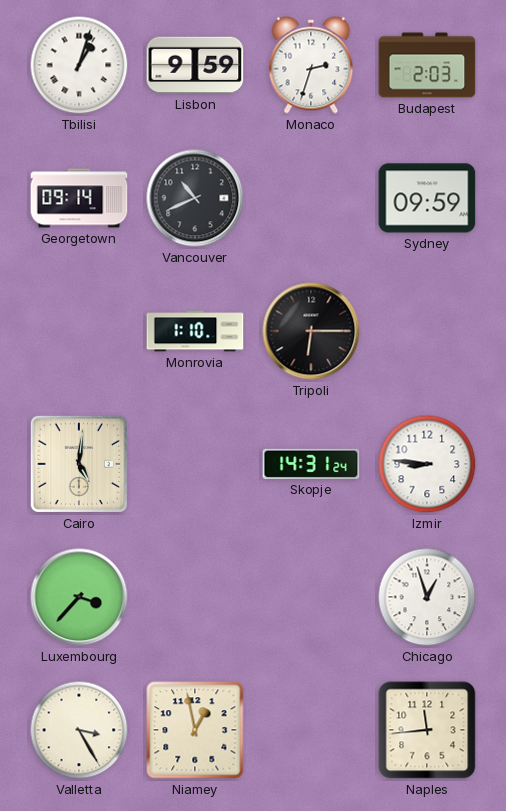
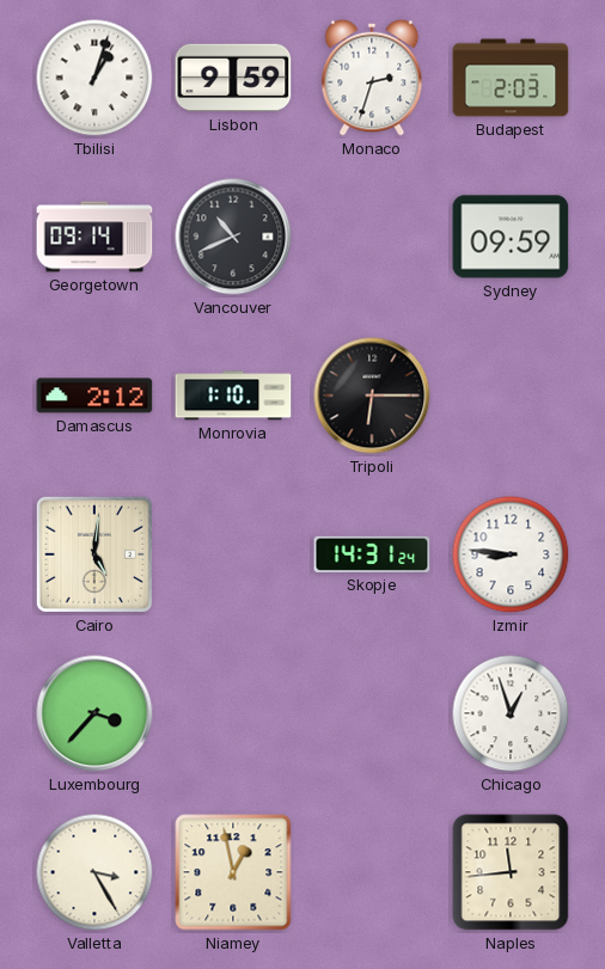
Damascus: none -> 2:12 (94, 395)
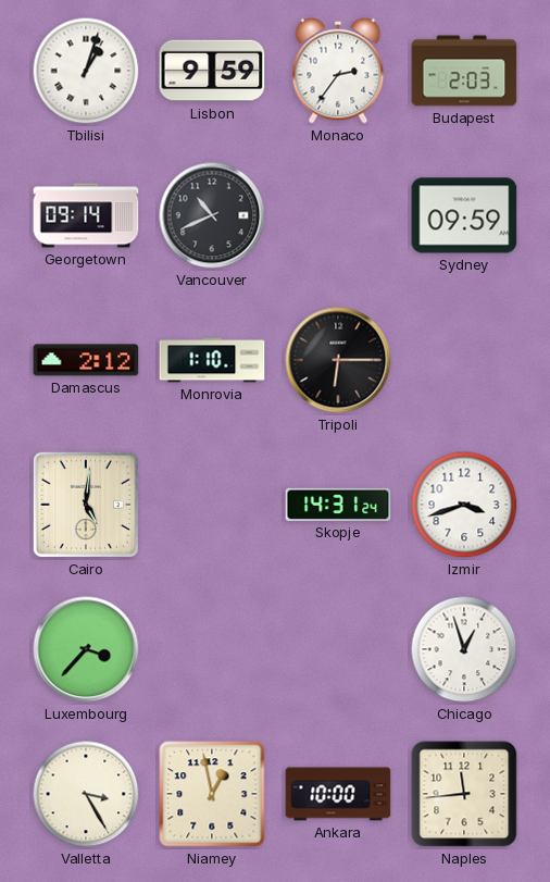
Monaco: 2:33 -> 2:36 (338, 71)
Izmir: 8:46 -> 3:42 (464, 505)
Ankara: none -> 10:00 (338, 794)
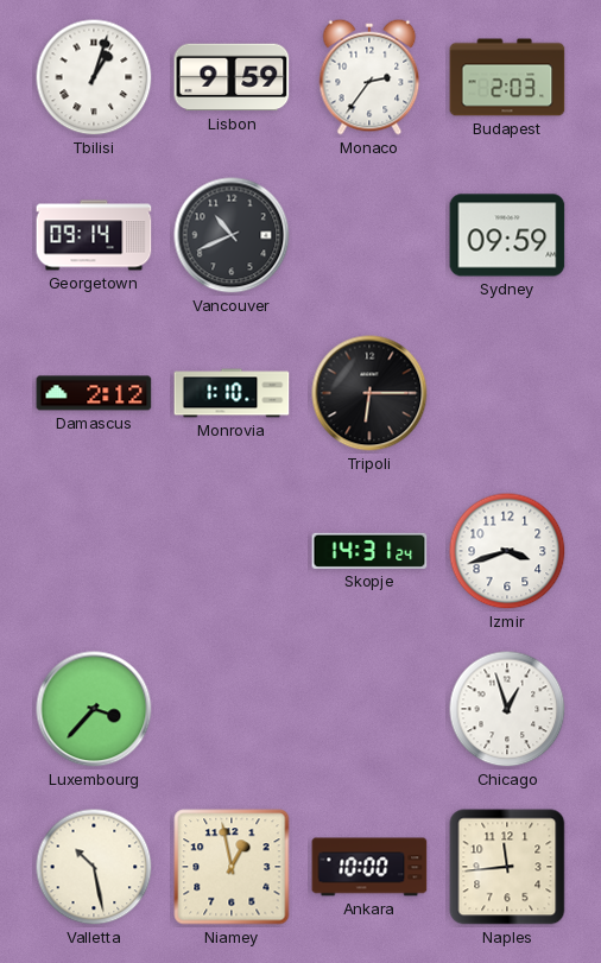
Cairo: 5:01 -> none (86, 505)
Valletta: 3:25 -> 10:28 (94, 867)
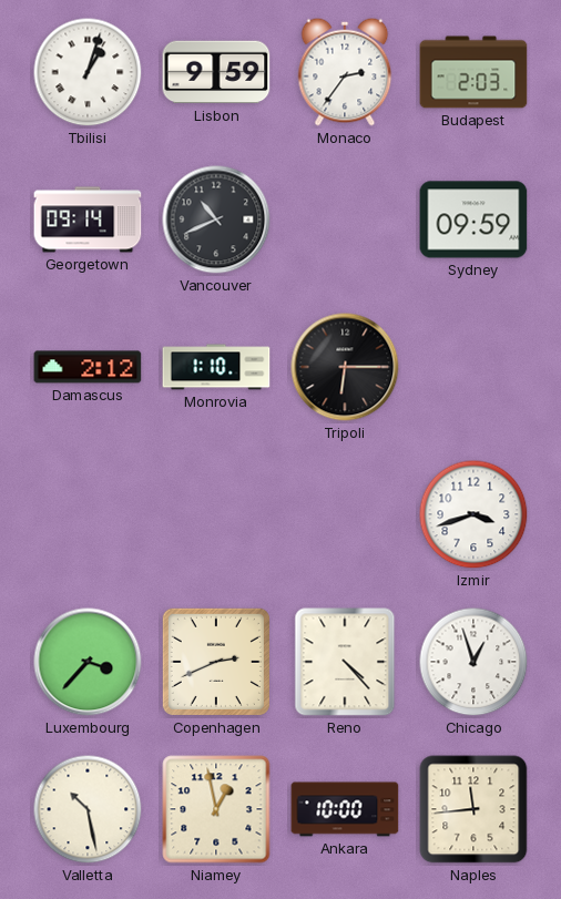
Skopje: 14:31 -> none (369, 551)
Copenhagen: none -> 2:41 (216, 662)
Reno: none -> 4:23 (345, 662)
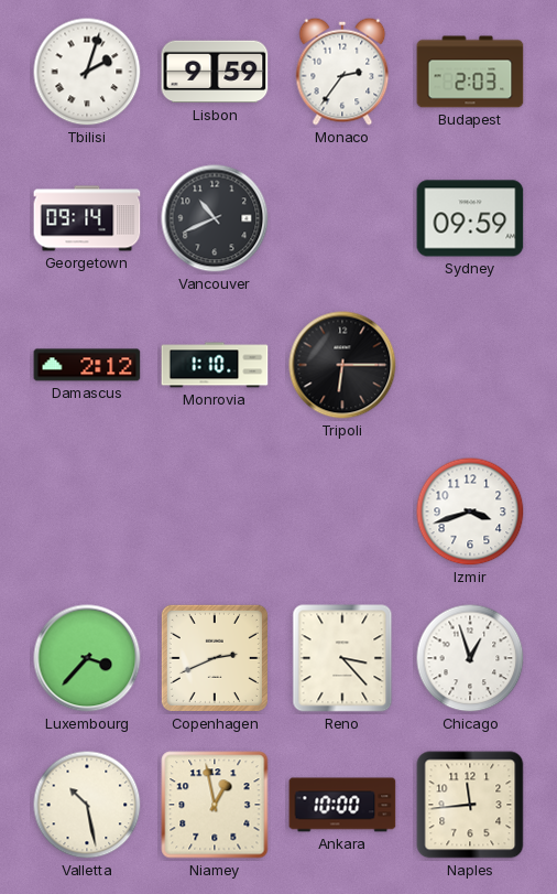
Tbilisi: 1:03 -> 2:03 (87, 72)
Reno: 4:23 -> 3:23 (342, 658)
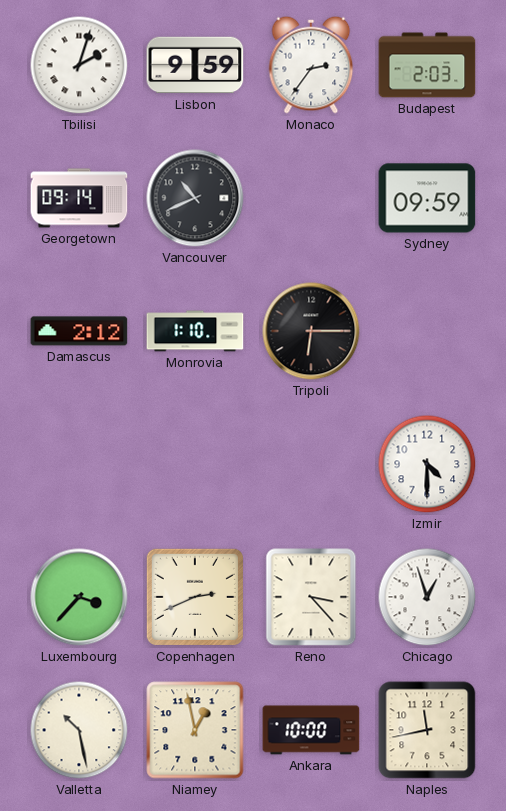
Izmir: 3:42 -> 4:30 (427, 464)
Naples: 11:44 -> 11:43 (427, 730)
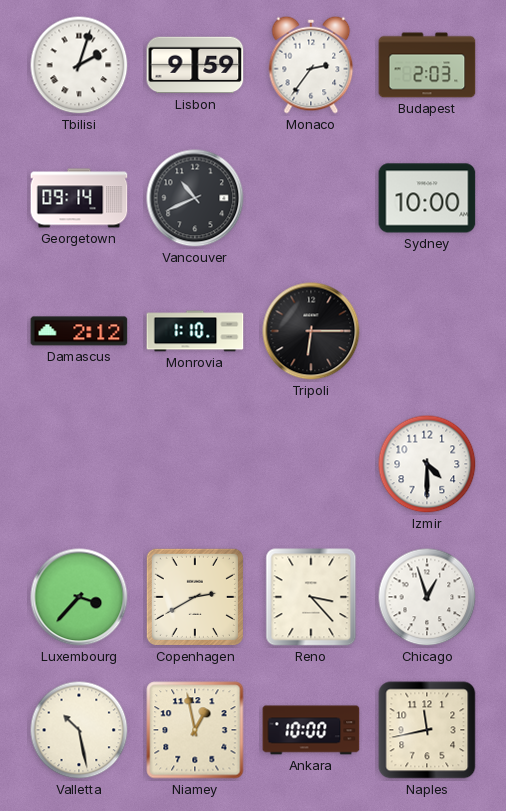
Sydney: 09:59 -> 10:00 (427, 198)
Copenhagen: 2:41 -> 2:40 (195, 597)
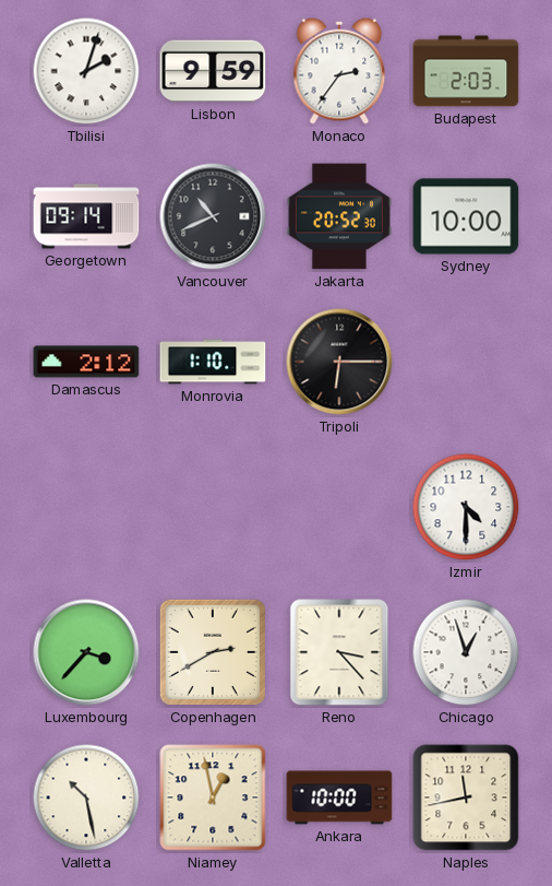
Jakarta: none -> 20:52 (339, 216)
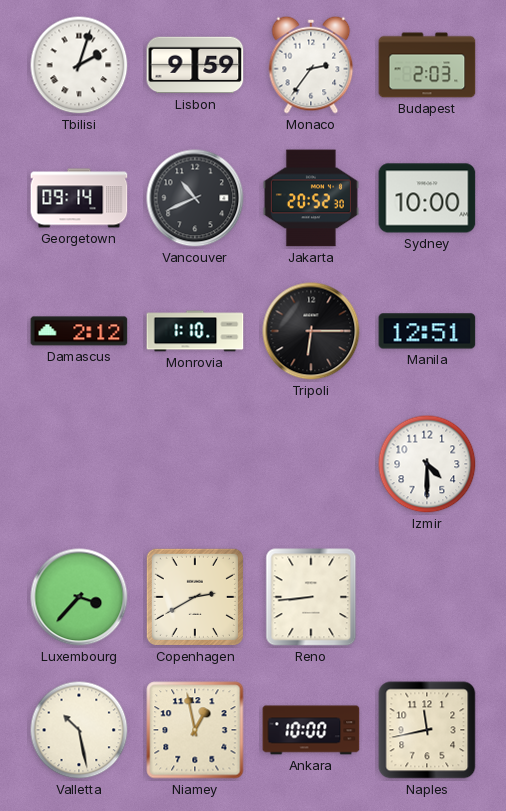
Manila: none -> 12:51 (427, 331)
Reno: 3:23 -> 8:44 (311, 597)
Chicago: 12:57 -> none (466, 652)
